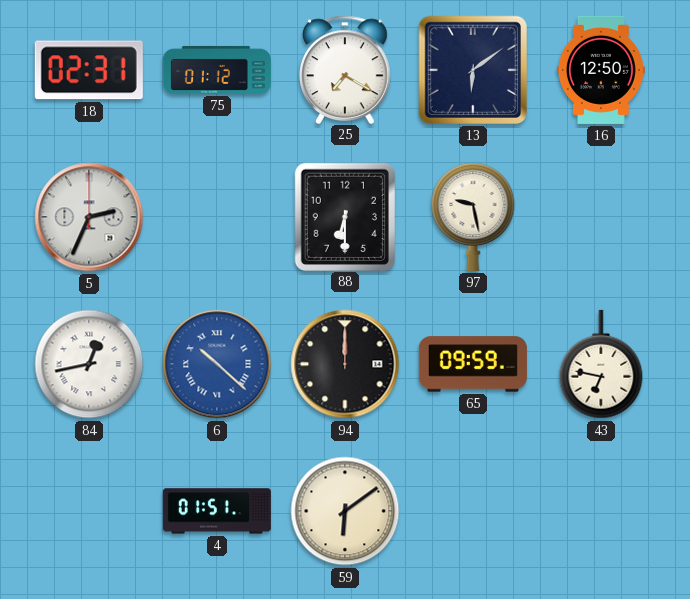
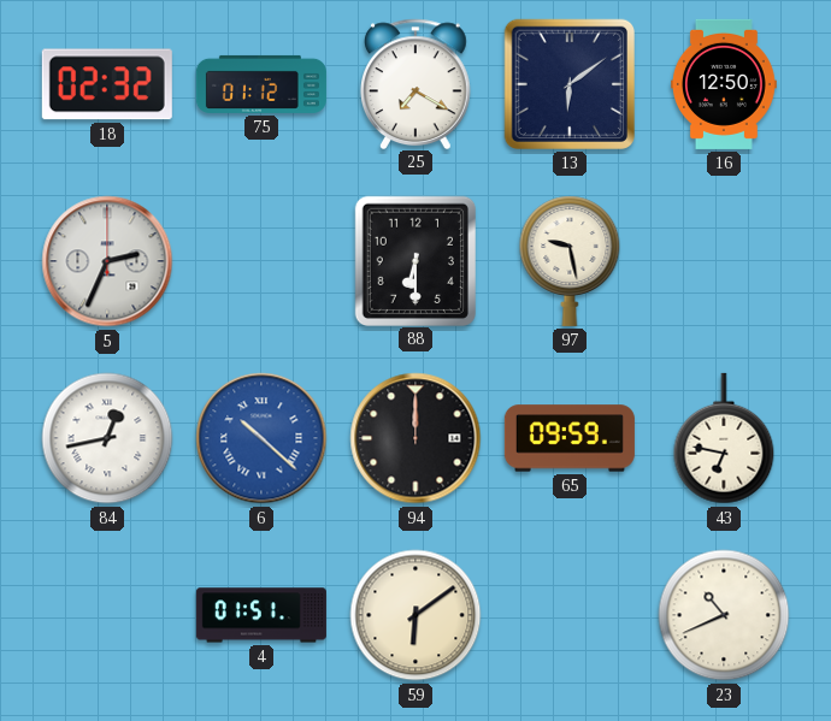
18: 02:31 -> 02:32 (107, 84)
23: none -> 10:41 (724, 615)
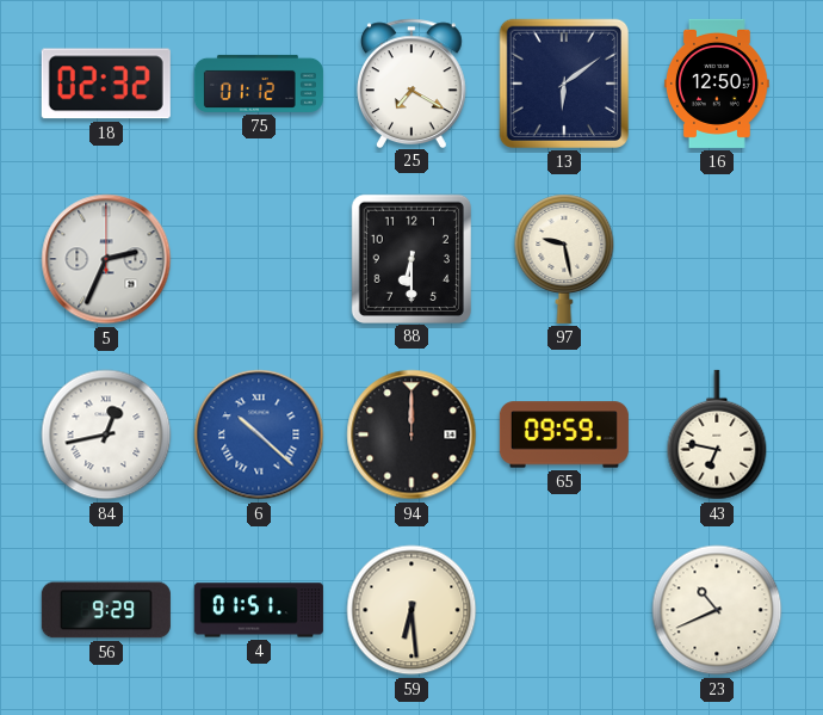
56: none -> 9:29 (106, 610)
59: 6:09 -> 6:29 (411, 610)
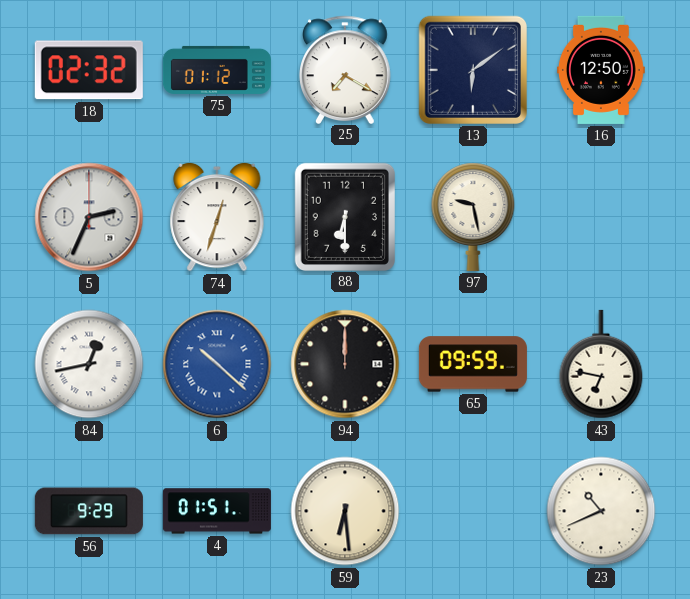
74: none -> 12:33 (217, 217)
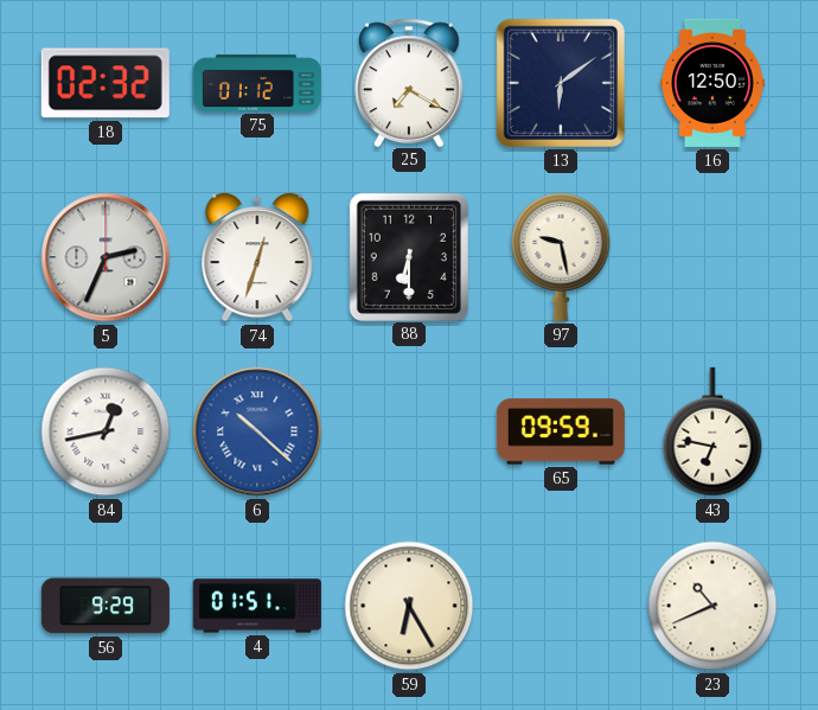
94: 12:00 -> none (345, 364)
59: 6:29 -> 6:25 (409, 606)
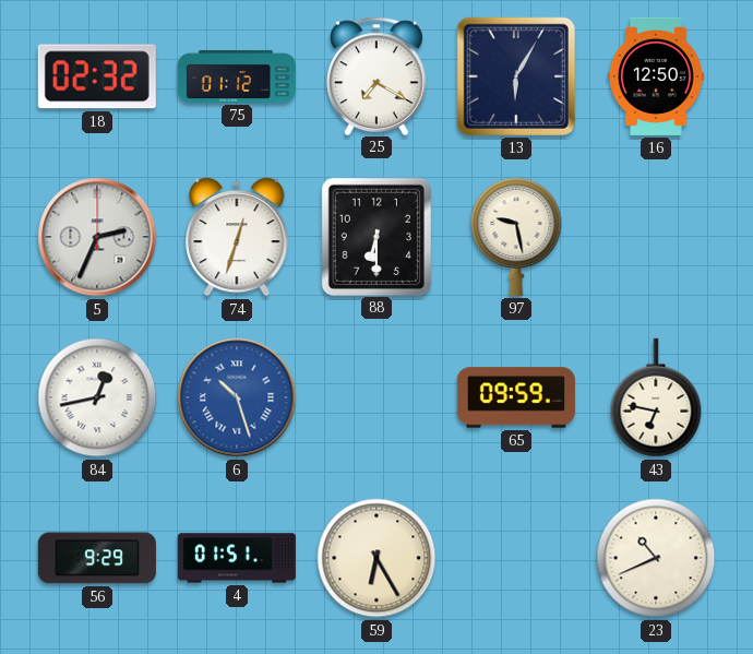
13: 6:09 -> 6:05 (516, 76)
6: 10:22 -> 10:27 (237, 397)
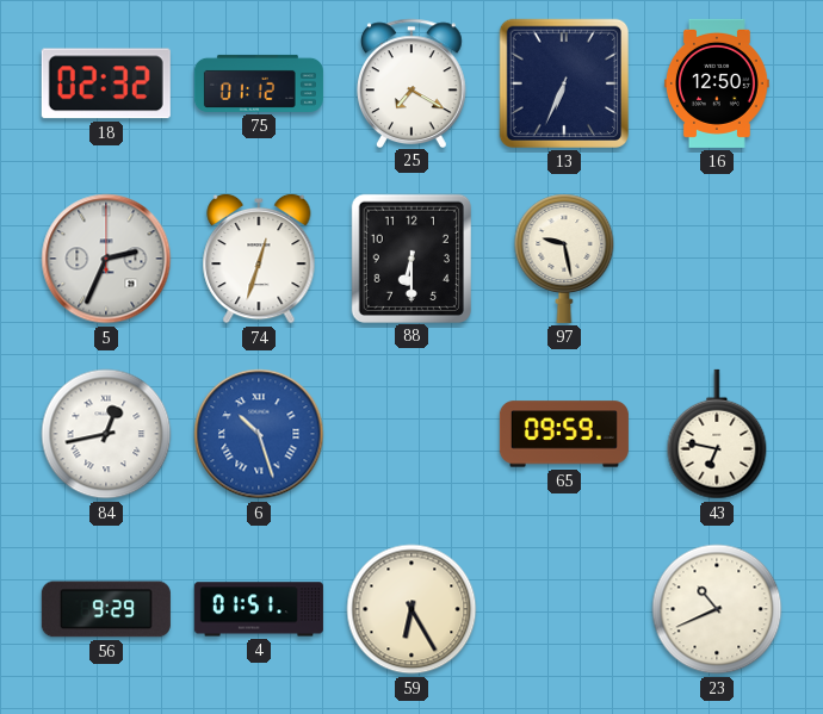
13: 6:05 -> 6:34 (564, 83)
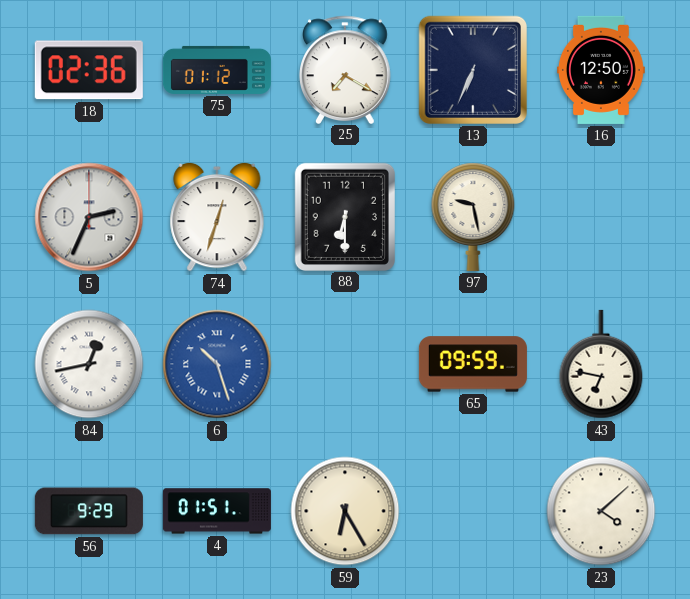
18: 02:32 -> 02:36 (89, 70)
23: 10:41 -> 4:08 (601, 511)
